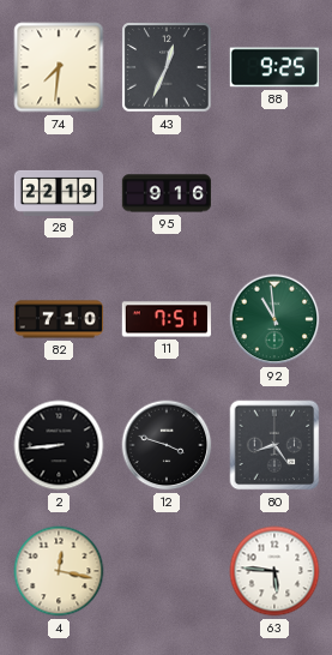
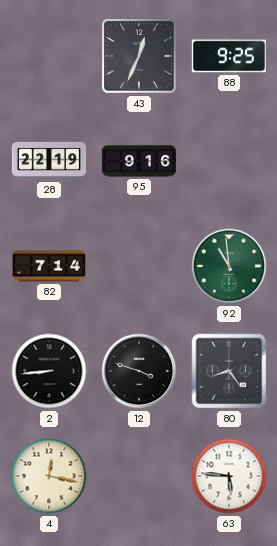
74: 7:31 -> none (59, 67)
82: 7:10 -> 7:14 (49, 266)
11: 7:51 -> none (165, 319)
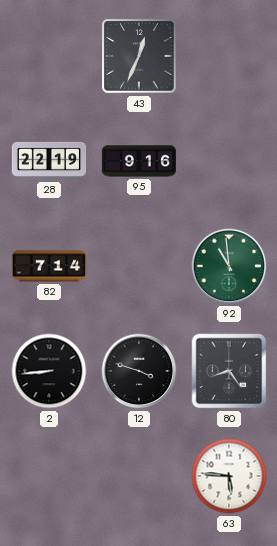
88: 9:25 -> none (228, 56)
4: 12:17 -> none (49, 476)
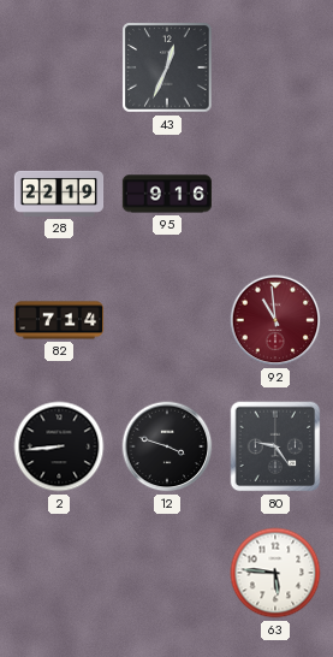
92 dial: green -> burgundy (275, 320)
80: 8:24 -> 9:24 (275, 446)
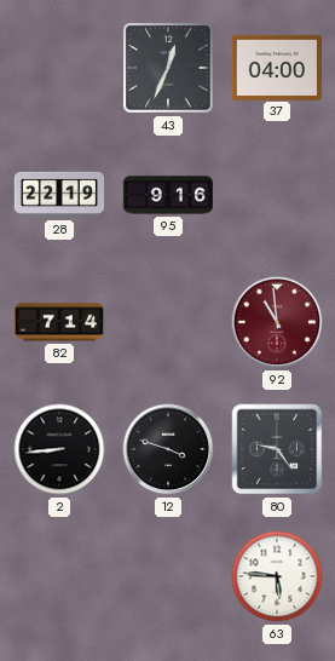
37: none -> 04:00 (276, 67)
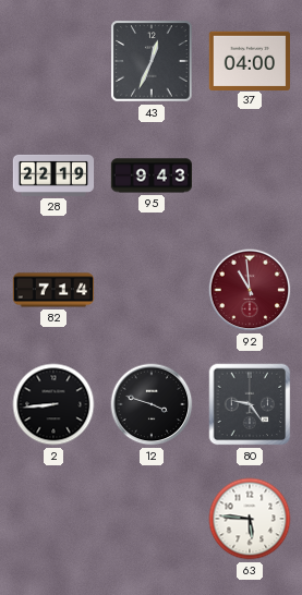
95: 9:16 -> 9:43 (150, 175)
